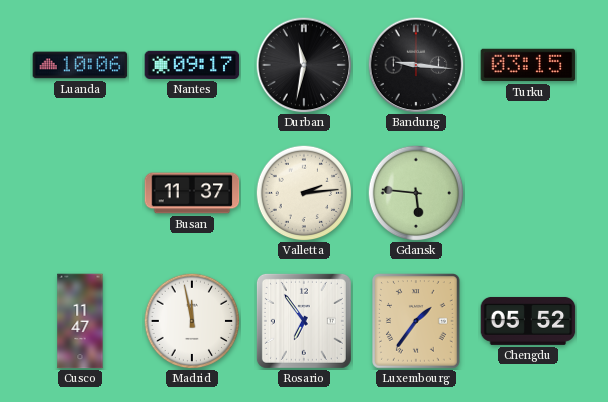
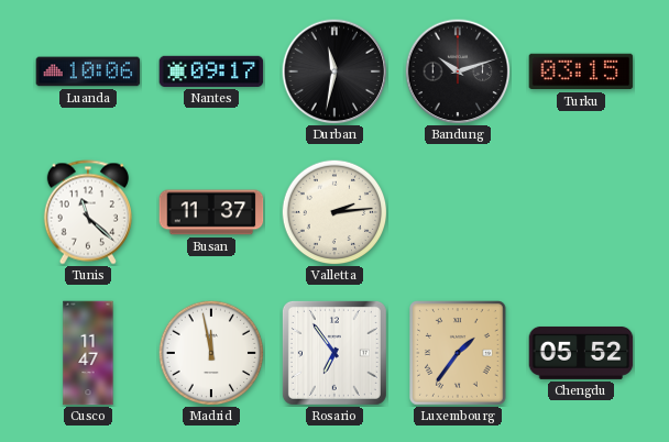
Bandung: 9:16 -> 10:12 (458, 71)
Tunis: none -> 11:22 (88, 212)
Gdansk: 5:46 -> none (416, 193)
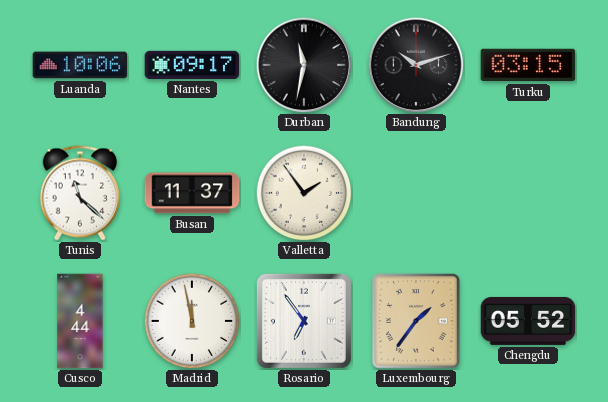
Valletta: 2:14 -> 1:54 (304, 193)
Cusco: 11:47 -> 4:44 (80, 321)
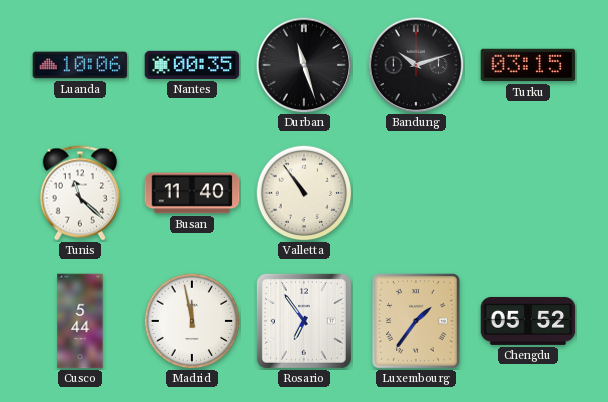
Nantes: 09:17 -> 00:35 (192, 65)
Durban: 11:32 -> 11:27 (304, 65)
Busan: 11:37 -> 11:40 (192, 193)
Valletta: 1:54 -> 10:54 (304, 193)
Cusco: 4:44 -> 5:44 (80, 321)
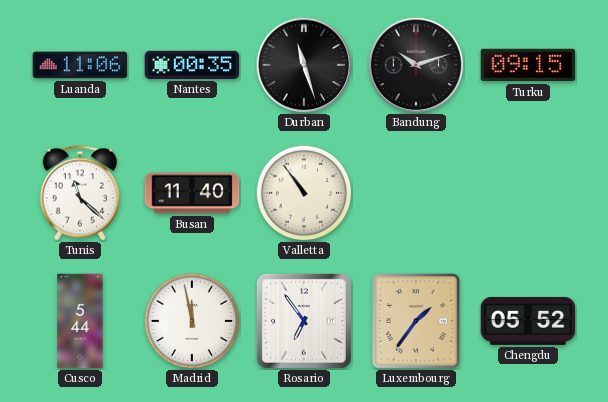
Luanda: 10:06 -> 11:06 (80, 65)
Turku: 03:15 -> 09:15 (528, 65)
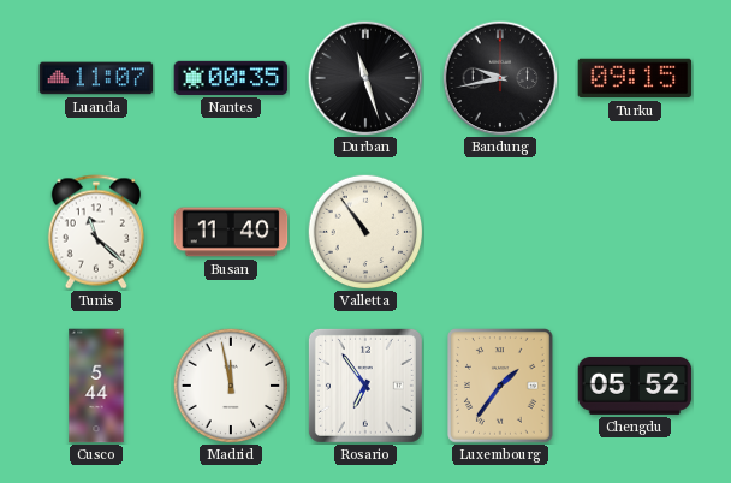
Luanda: 11:06 -> 11:07 (96, 78)
Bandung: 10:12 -> 9:43 (500, 78)
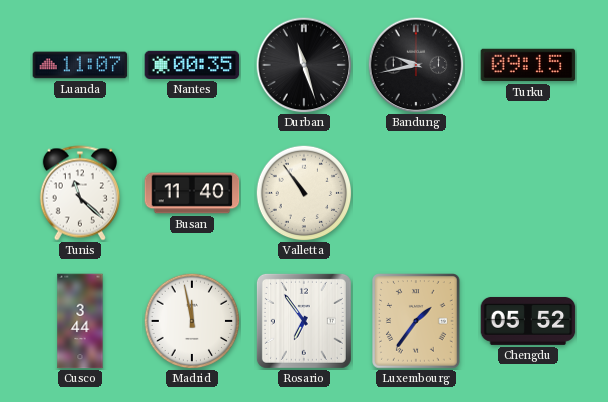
Cusco: 5:44 -> 3:44 (80, 321)
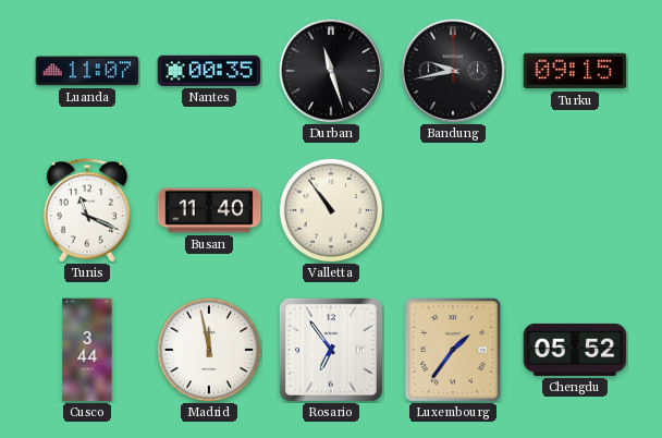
Tunis: 11:22 -> 11:19 (87, 210)
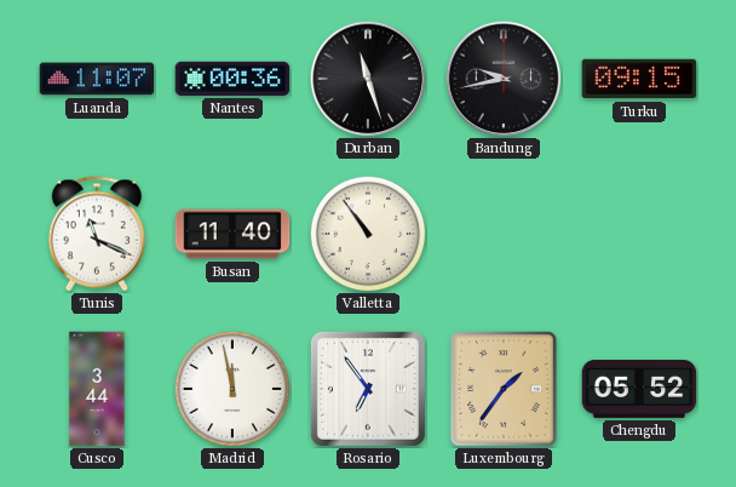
Nantes: 00:35 -> 00:36 (232, 79)
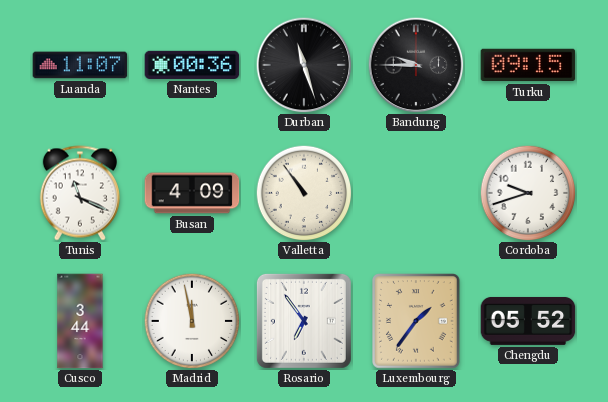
Bandung: 9:43 -> 9:45 (416, 65)
Busan: 11:40 -> 4:09 (192, 193)
Cordoba: none -> 9:42 (528, 193)
